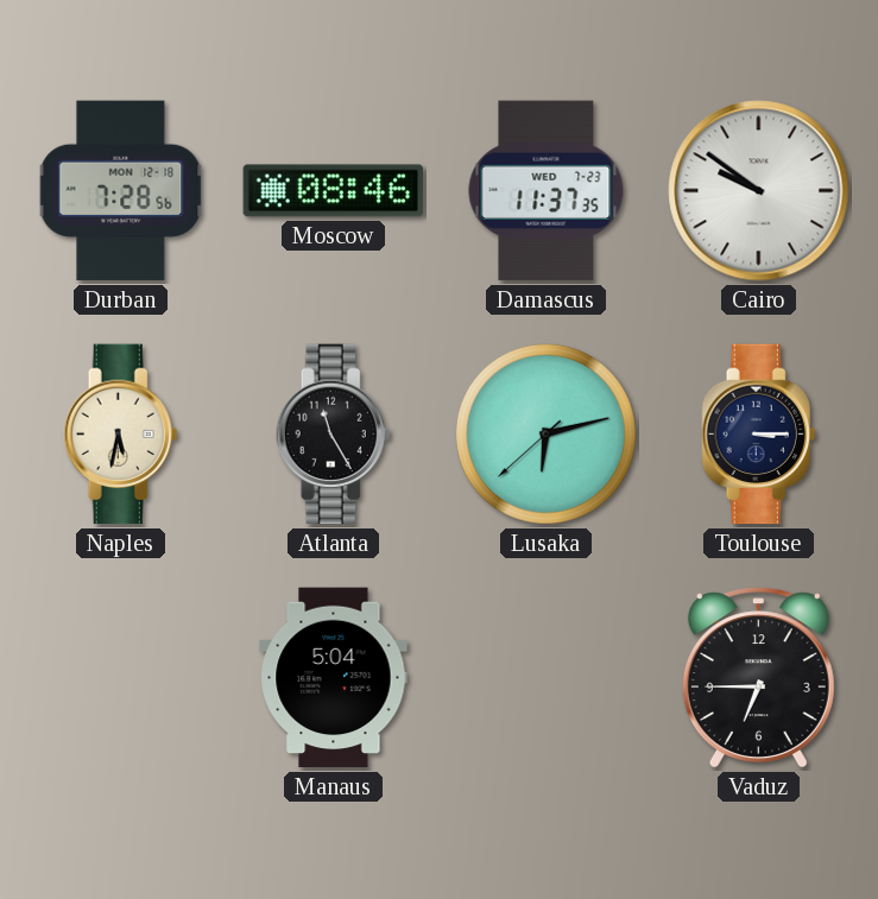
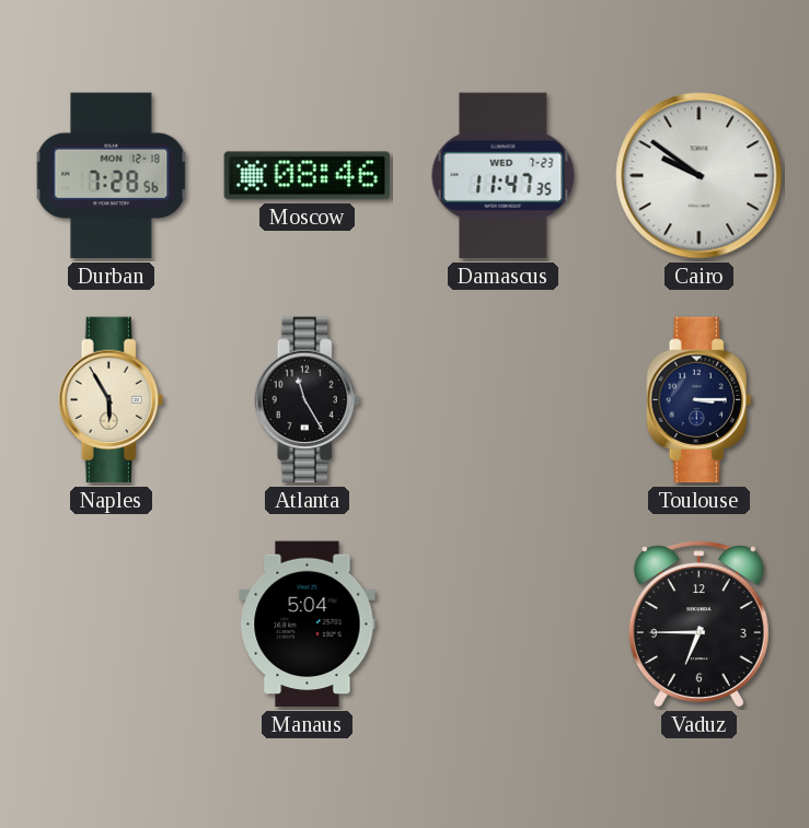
Damascus: 11:37 -> 11:47 (504, 176)
Naples: 5:32 -> 5:55 (112, 400)
Lusaka: 6:12 -> none (545, 433)
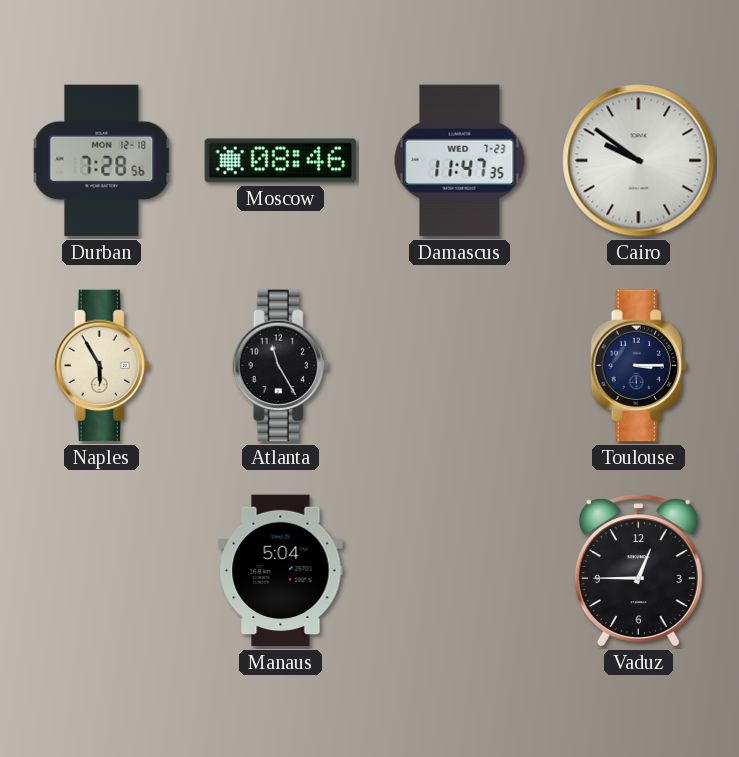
Vaduz: 6:45 -> 12:45 (638, 571)
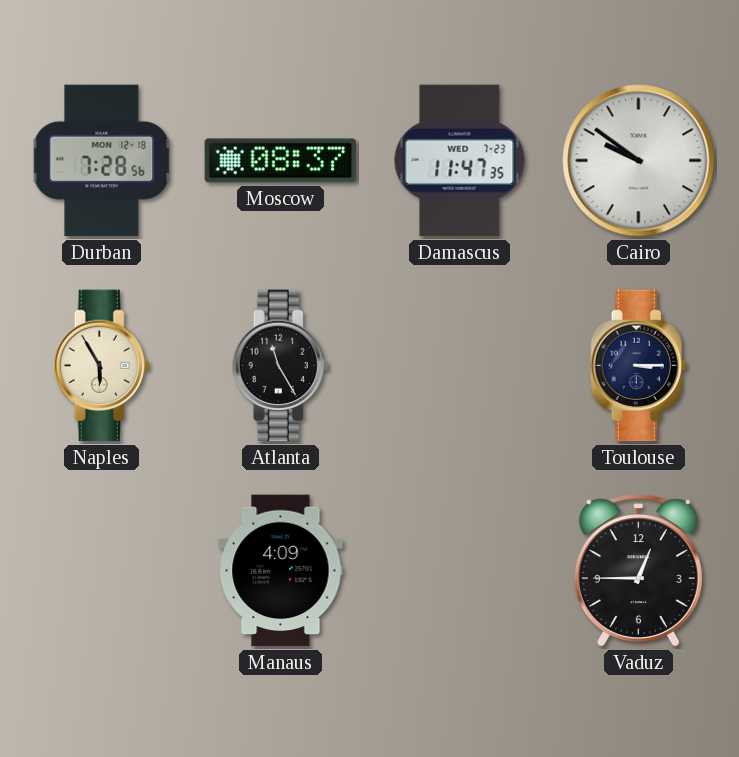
Moscow: 08:46 -> 08:37 (281, 161)
Manaus: 5:04 -> 4:09 (281, 571)
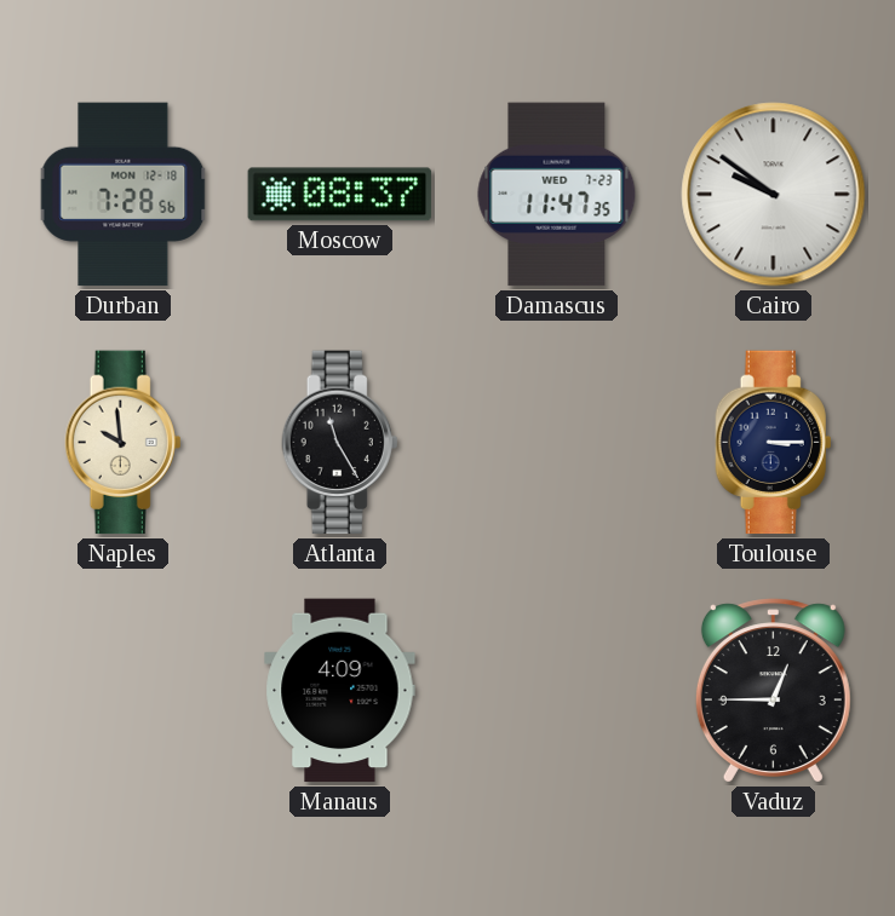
Naples: 5:55 -> 9:59 (124, 443)
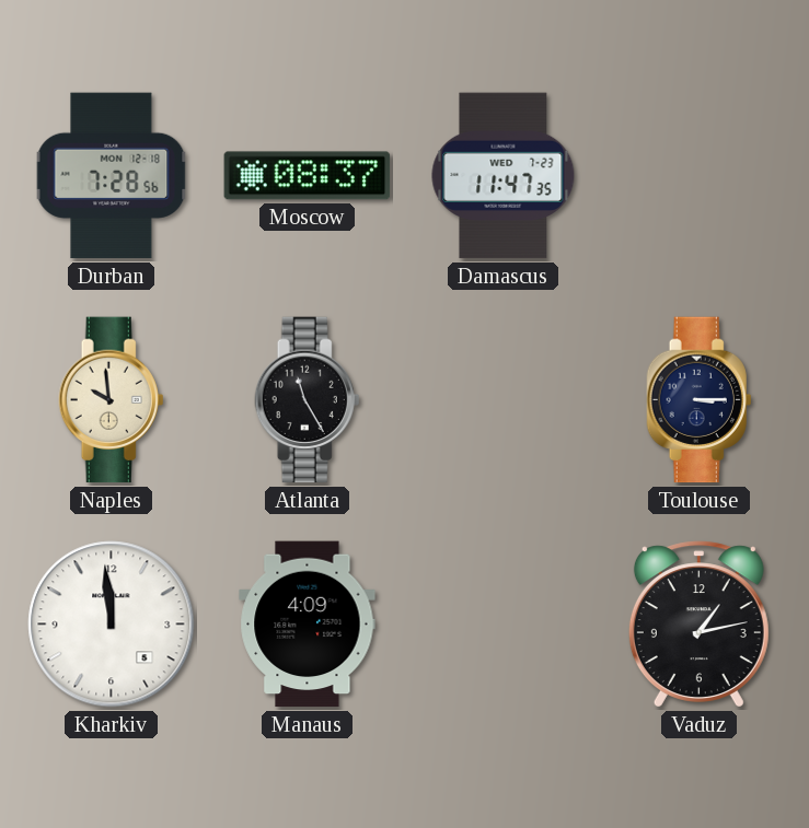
Cairo: 9:51 -> none (774, 195)
Kharkiv: none -> 11:59 (112, 625)
Vaduz: 12:45 -> 1:13 (698, 625)
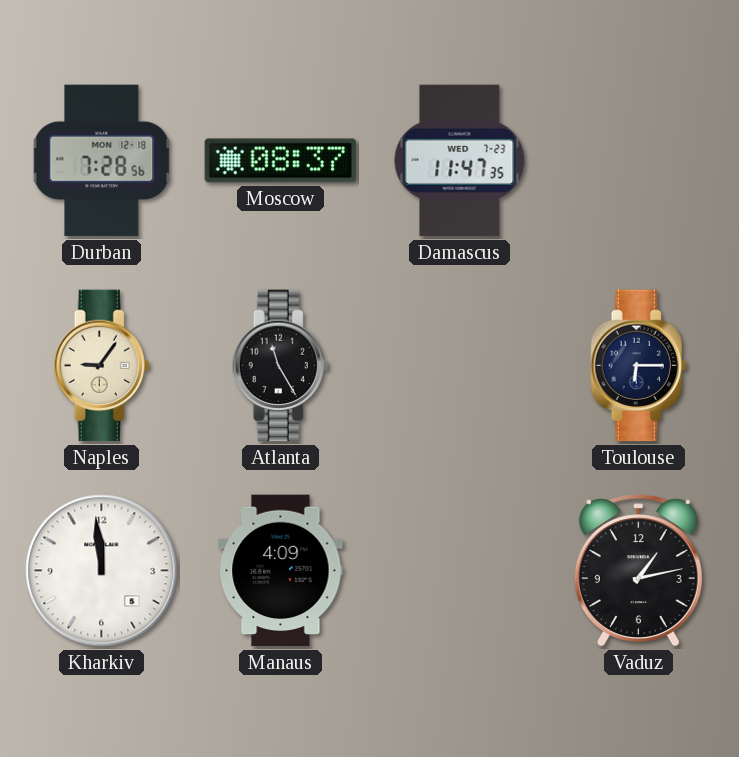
Naples: 9:59 -> 9:06 (102, 366)
Toulouse: 3:15 -> 6:15 (639, 366)
